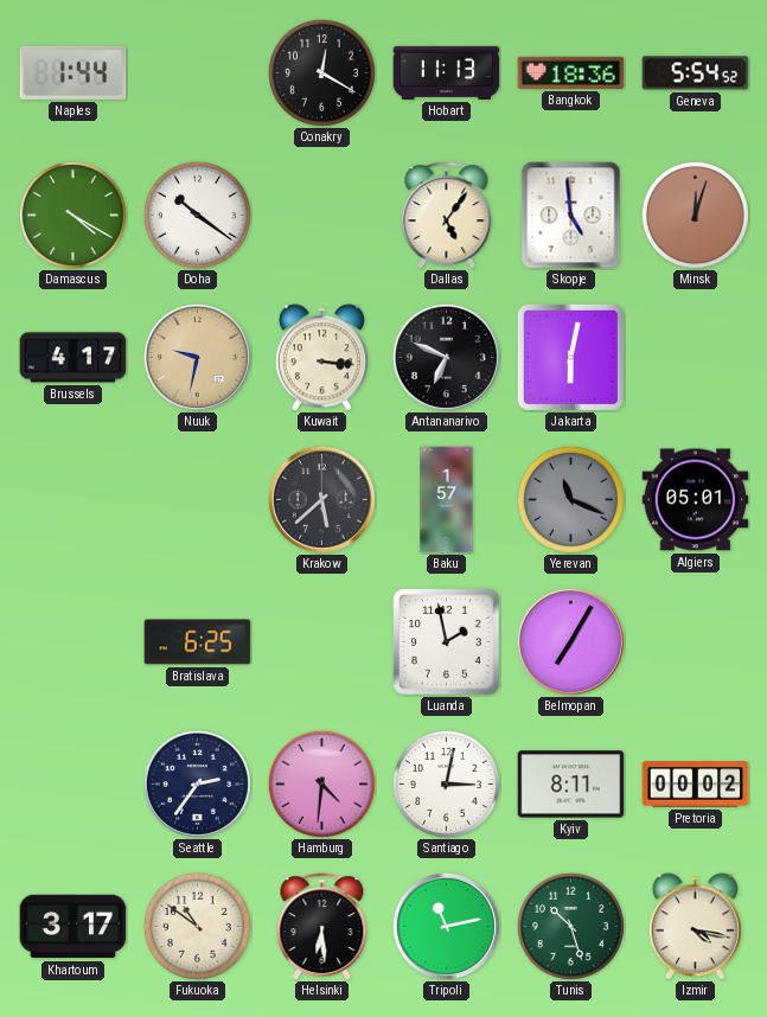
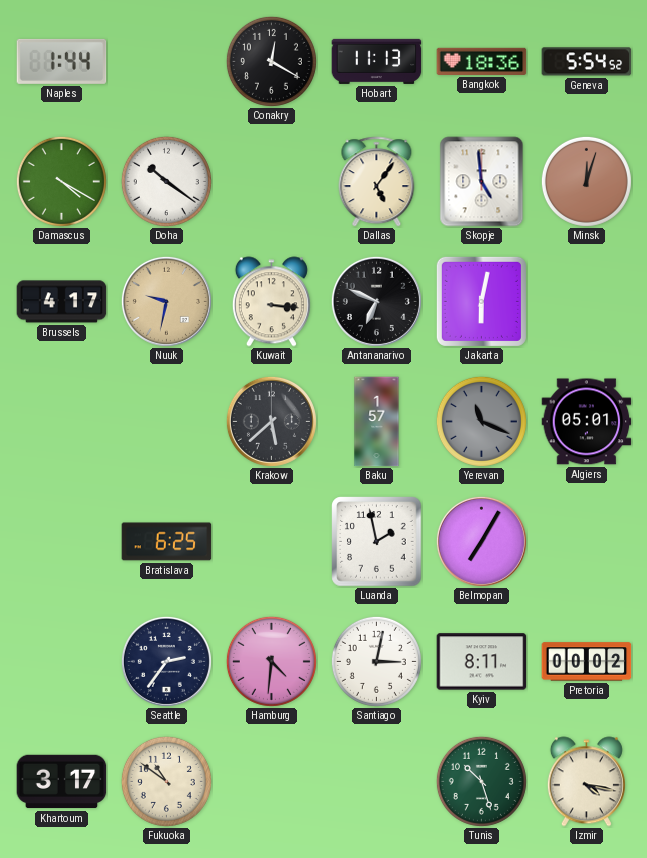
Helsinki: 6:29 -> none (322, 927)
Tripoli: 11:13 -> none (446, 926)
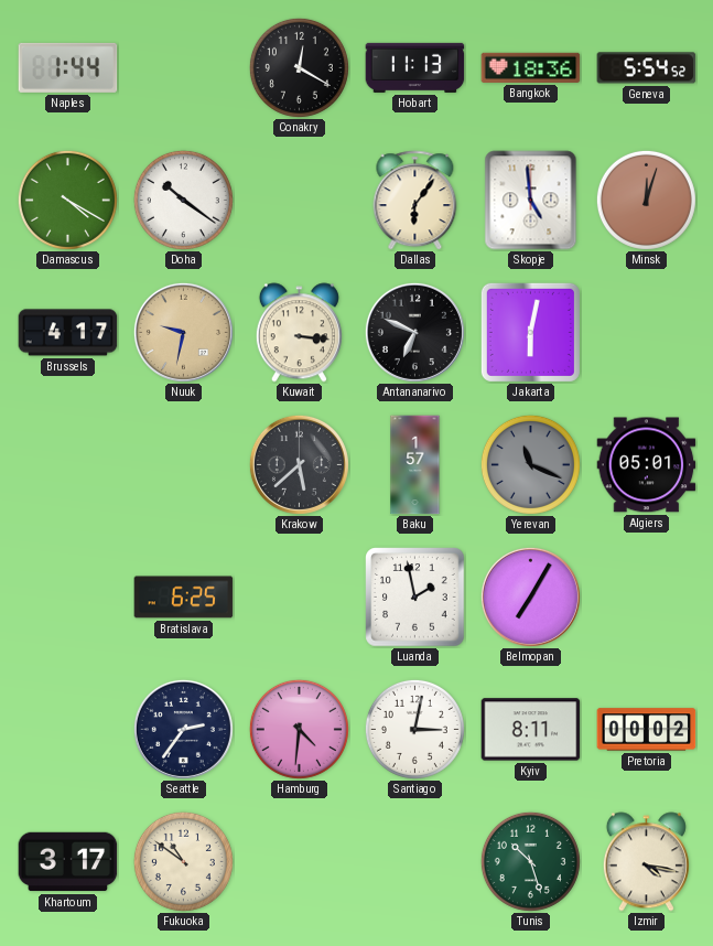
Dallas: 5:06 -> 6:06 (415, 201)
